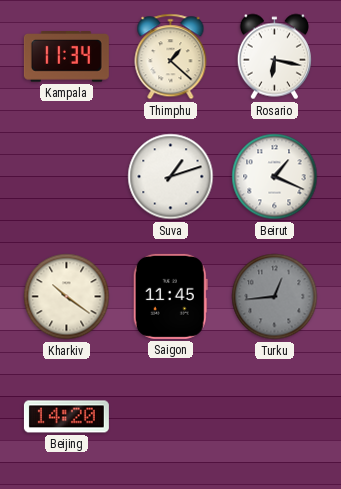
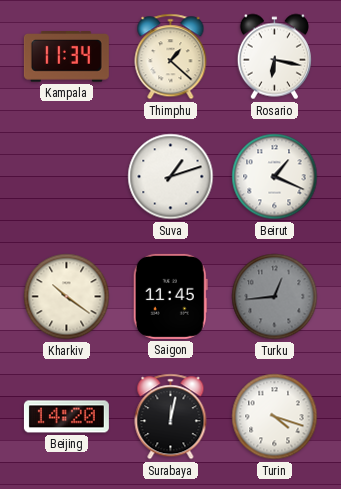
Surabaya: none -> 12:02 (171, 417)
Turin: none -> 4:18 (275, 417)
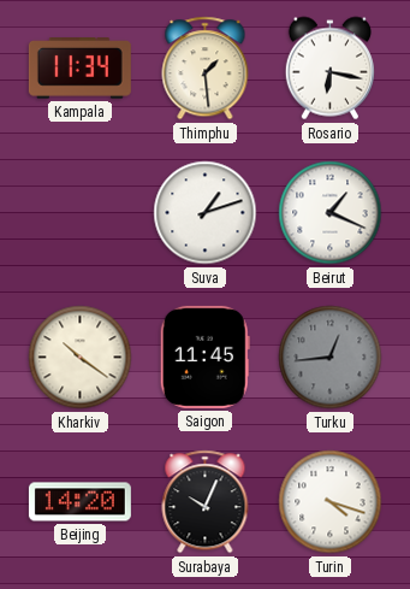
Thimphu: 1:22 -> 1:29 (206, 69)
Surabaya: 12:02 -> 10:04 (206, 502)
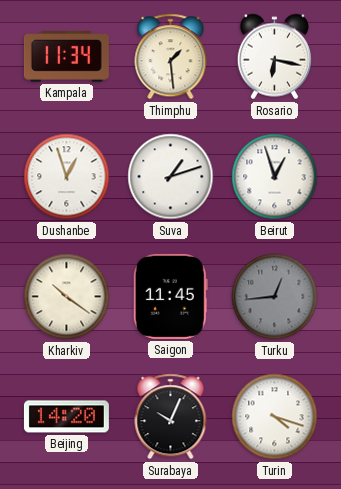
Dushanbe: none -> 12:57 (67, 177)
Beirut: 1:19 -> 12:57 (275, 177)
